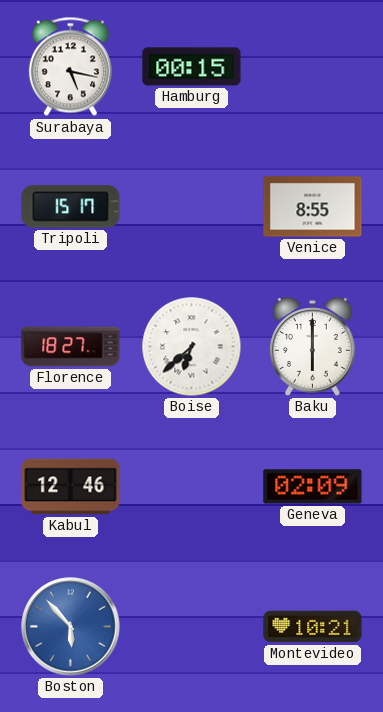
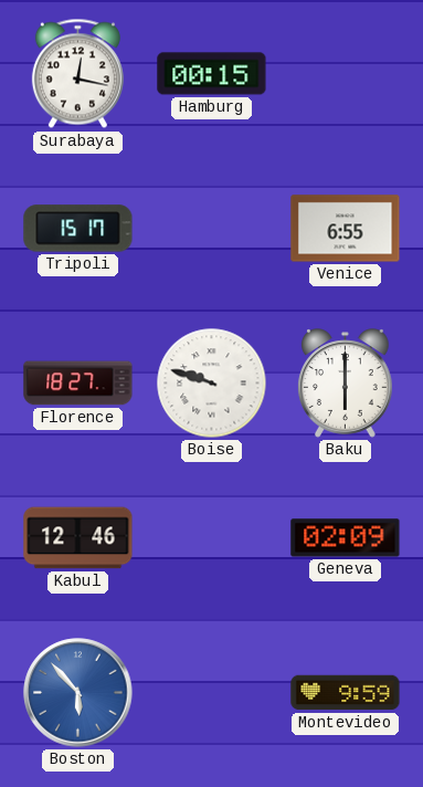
Surabaya: 5:17 -> 12:17 (77, 74)
Venice: 8:55 -> 6:55 (346, 229)
Boise: 6:38 -> 9:48 (212, 384)
Montevideo: 10:21 -> 9:59 (346, 693)
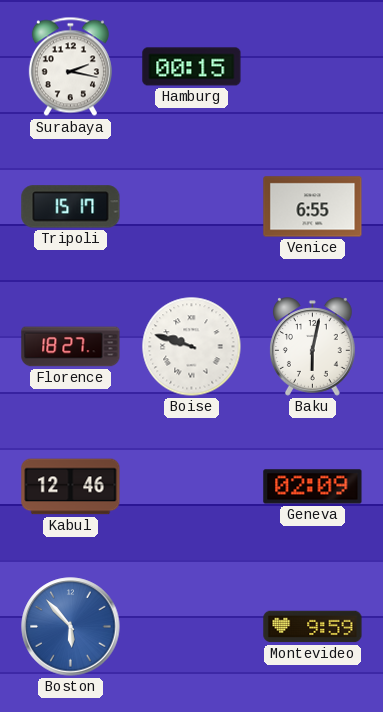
Surabaya: 12:17 -> 2:17 (70, 67)
Baku: 6:00 -> 6:02 (313, 347)
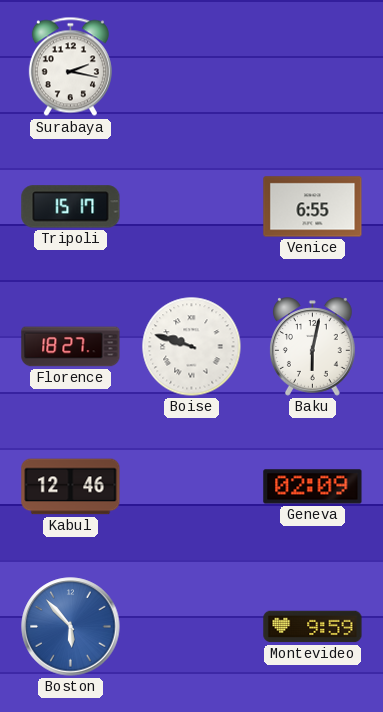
Hamburg: 00:15 -> none (192, 67)
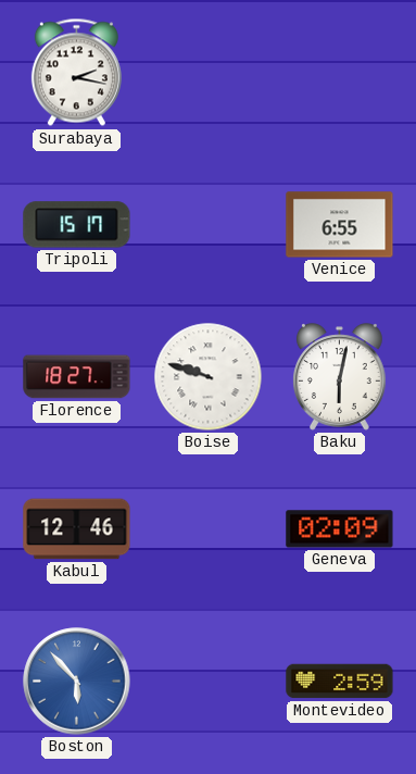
Montevideo: 9:59 -> 2:59 (340, 682)
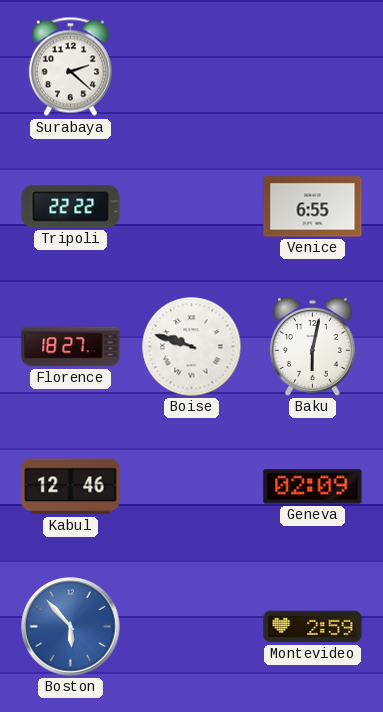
Surabaya: 2:17 -> 2:22 (70, 67)
Tripoli: 15:17 -> 22:22 (71, 207)
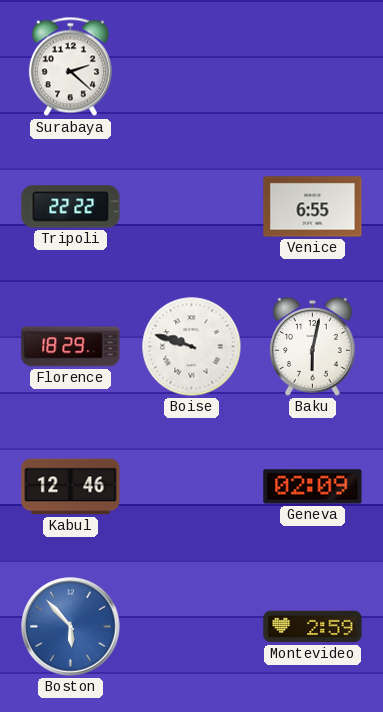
Florence: 18:27 -> 18:29 (71, 347)
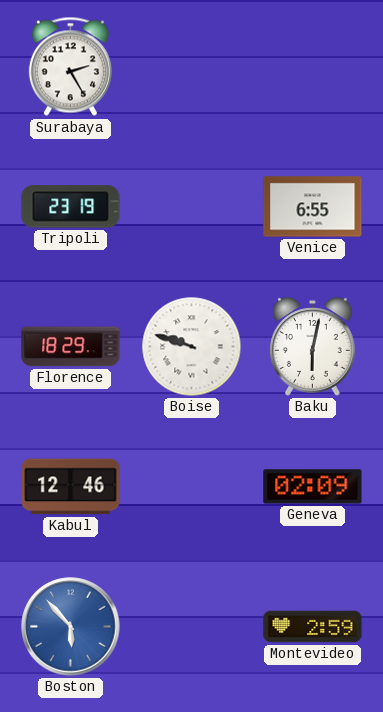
Surabaya: 2:22 -> 2:25 (70, 67)
Tripoli: 22:22 -> 23:19 (71, 207)
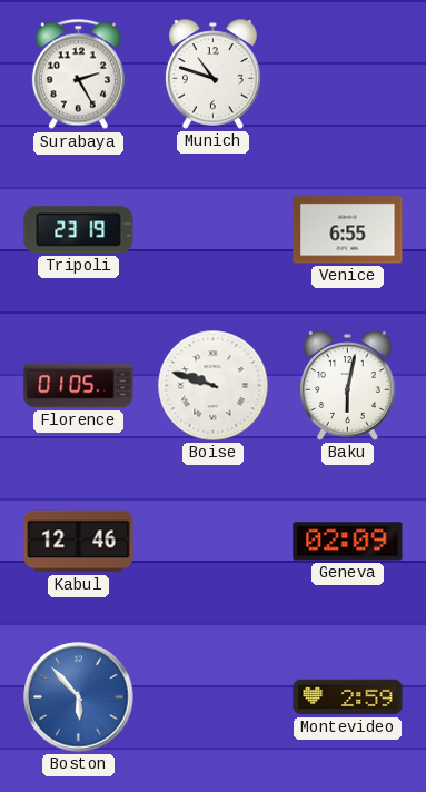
Munich: none -> 10:48 (214, 75)
Florence: 18:29 -> 01:05 (79, 386)
